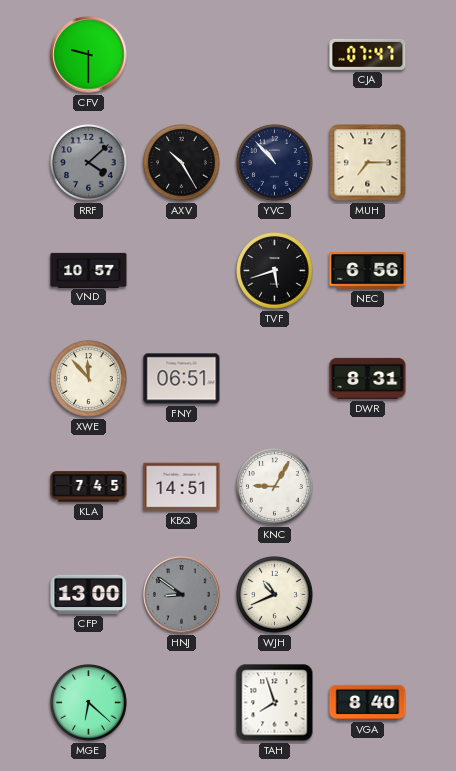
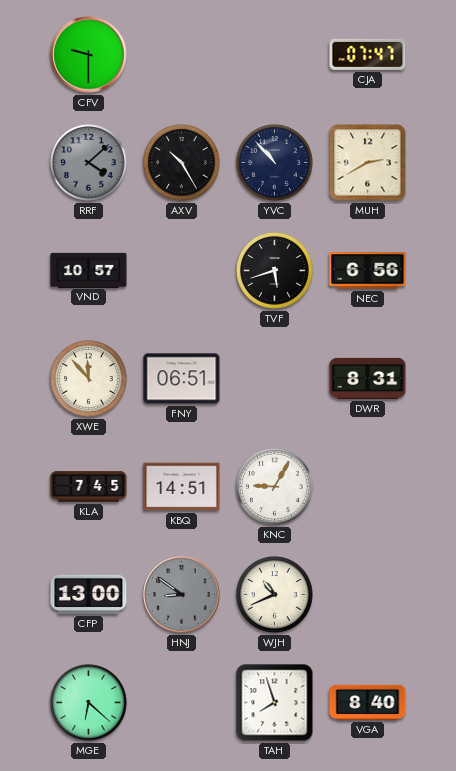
MUH: 7:15 -> 2:40 (368, 163)
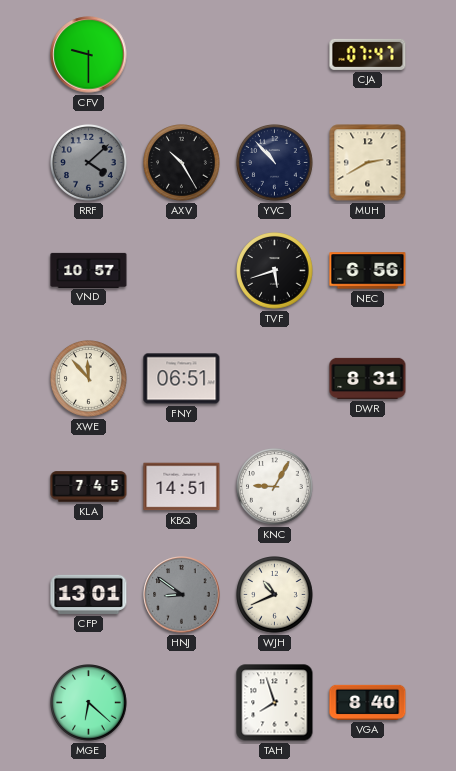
CFP: 13:00 -> 13:01 (89, 594)
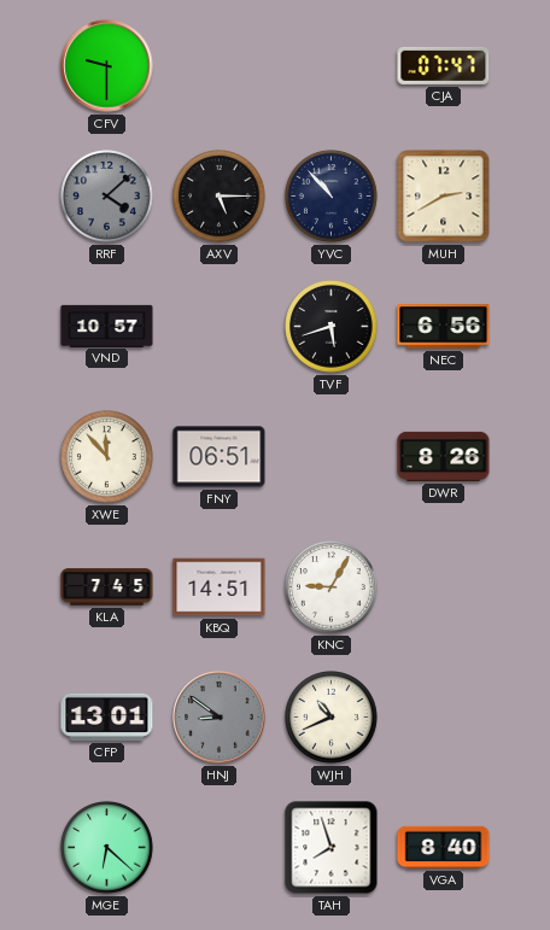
AXV: 10:25 -> 5:15 (220, 197)
DWR: 8:31 -> 8:26 (444, 456)
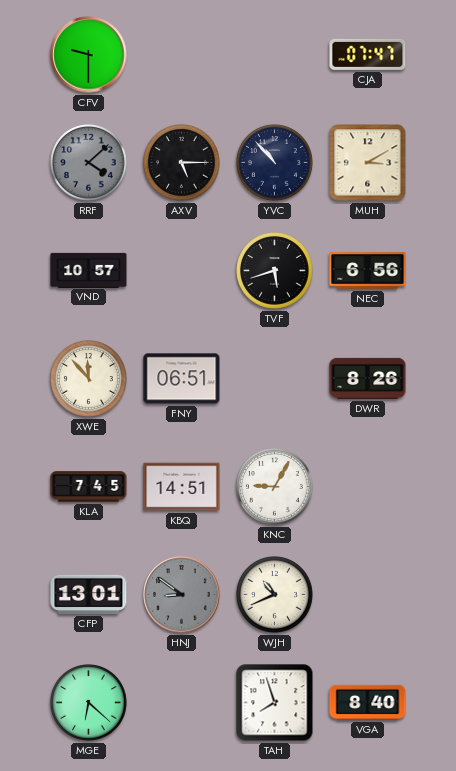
MUH: 2:40 -> 3:10 (368, 163)
